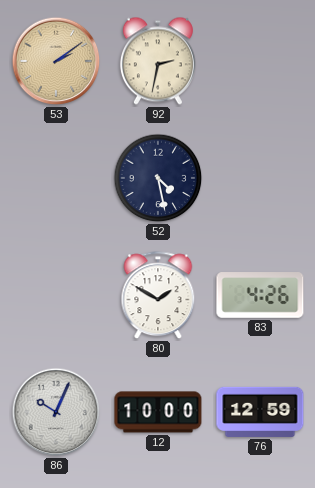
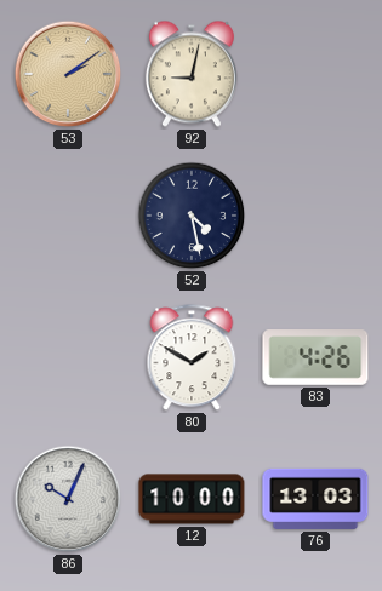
92: 2:32 -> 9:02 (192, 74)
76: 12:59 -> 13:03 (315, 499)
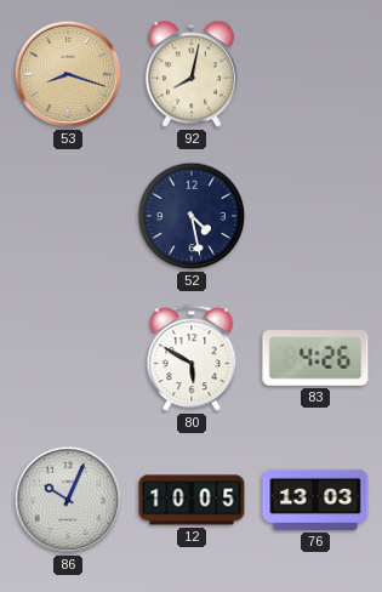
53: 2:09 -> 8:18 (68, 74)
92: 9:02 -> 8:02 (192, 74)
80: 1:50 -> 5:50 (192, 359)
12: 10:00 -> 10:05 (192, 500)
